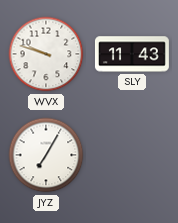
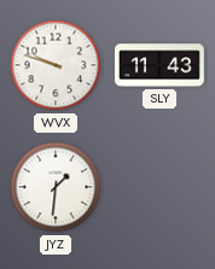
JYZ: 7:05 -> 1:31 (56, 187)
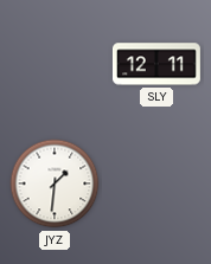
WVX: 9:48 -> none (56, 65)
SLY: 11:43 -> 12:11 (156, 64)
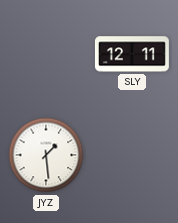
JYZ: 1:31 -> 1:29 (46, 155)
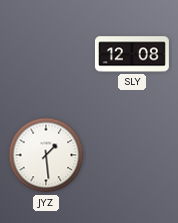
SLY: 12:11 -> 12:08 (132, 54)
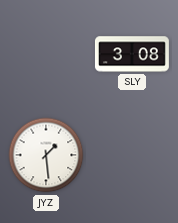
SLY: 12:08 -> 3:08 (132, 54)
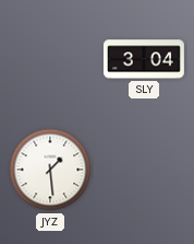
SLY: 3:08 -> 3:04 (144, 59)
